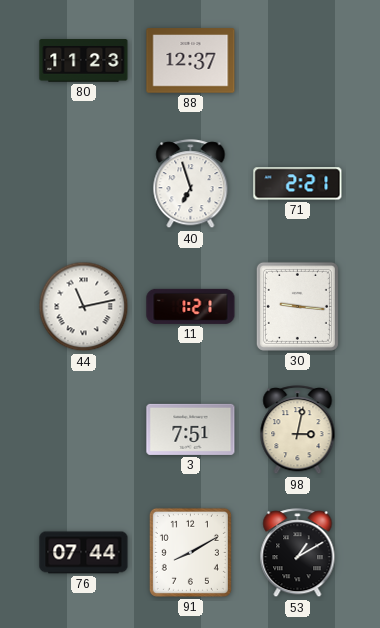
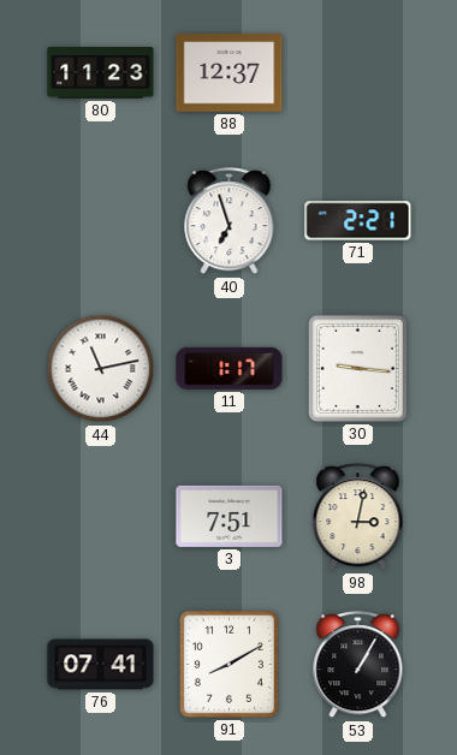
11: 1:21 -> 1:17 (230, 368)
76: 07:44 -> 07:41 (101, 665)
53: 1:10 -> 1:05 (358, 665)
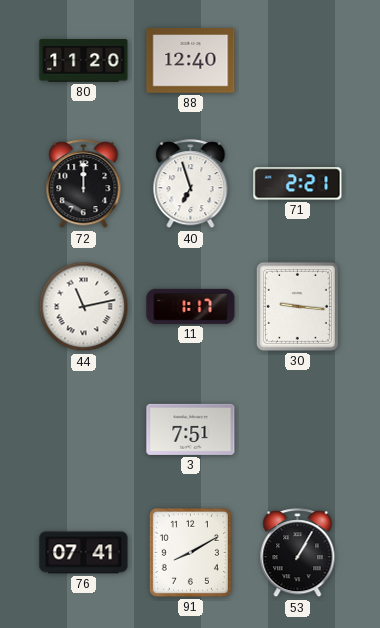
80: 11:23 -> 11:20 (84, 61)
88: 12:37 -> 12:40 (191, 61)
72: none -> 12:00 (84, 184)
98: 3:02 -> none (358, 517)
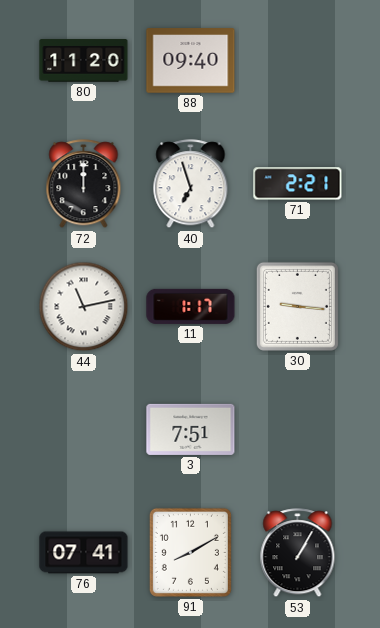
88: 12:40 -> 09:40 (191, 61)
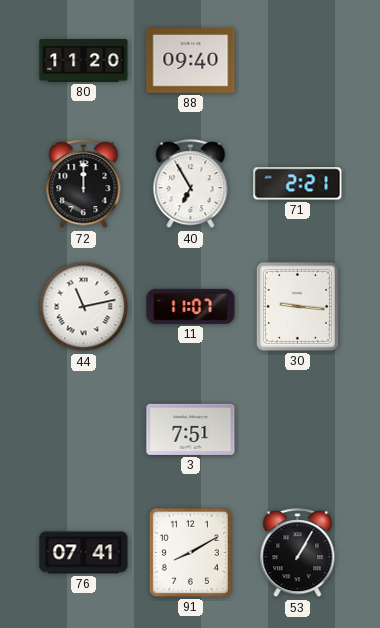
40: 6:57 -> 6:55 (191, 184)
11: 1:17 -> 11:07 (191, 306)
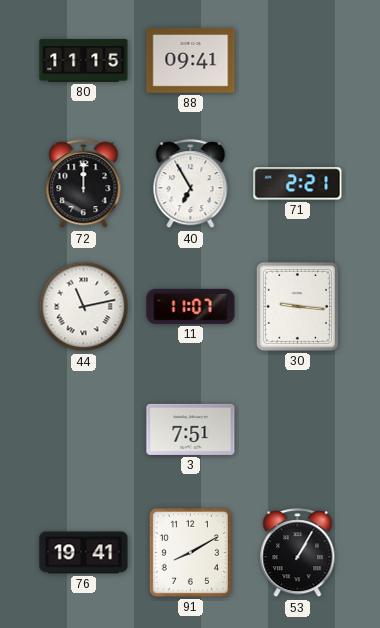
80: 11:20 -> 11:15 (84, 61)
88: 09:40 -> 09:41 (191, 61)
76: 07:41 -> 19:41 (84, 553)
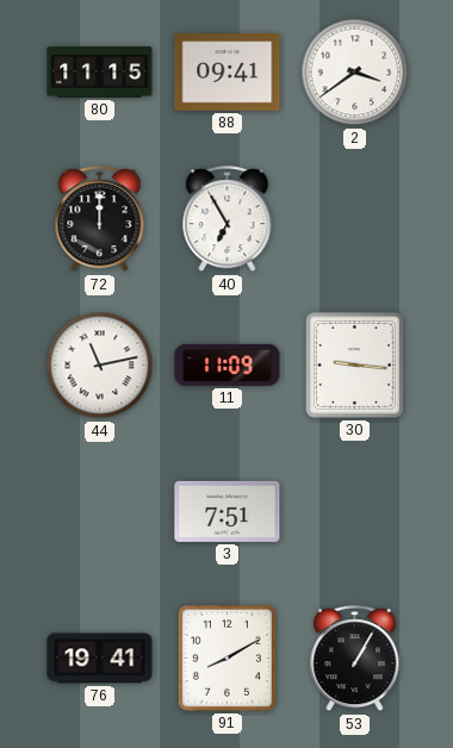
2: none -> 3:39 (355, 73)
71: 2:21 -> none (298, 184)
11: 11:07 -> 11:09 (228, 364)
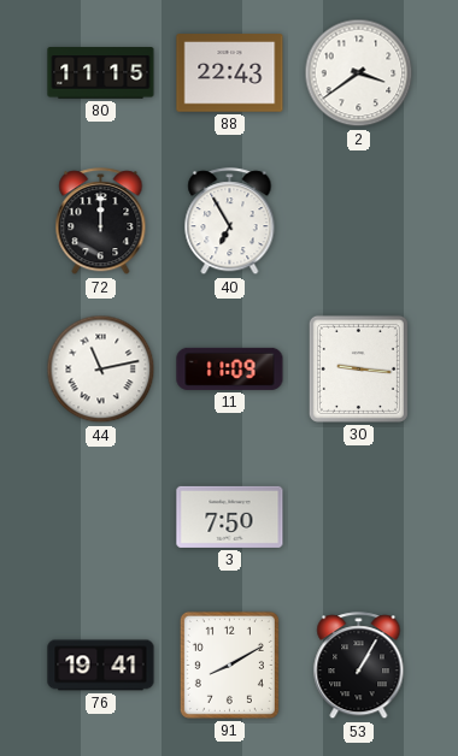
88: 09:41 -> 22:43 (230, 73)
3: 7:51 -> 7:50 (230, 516)
